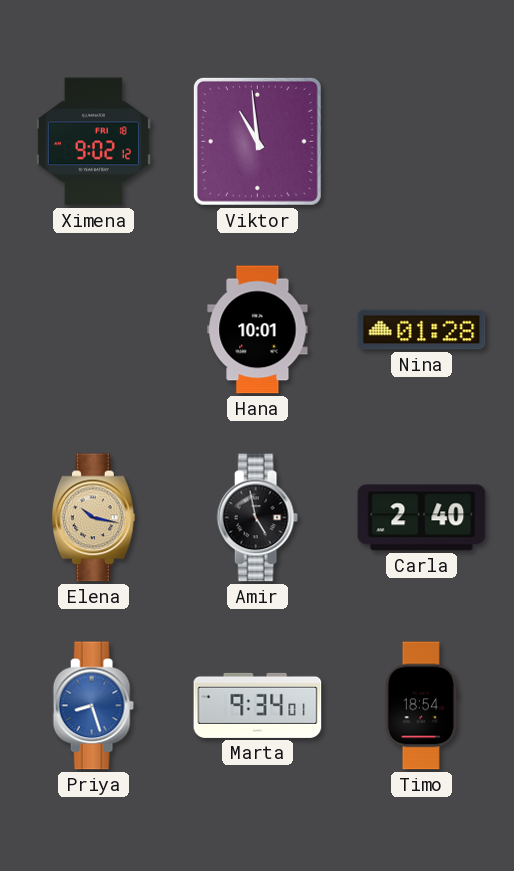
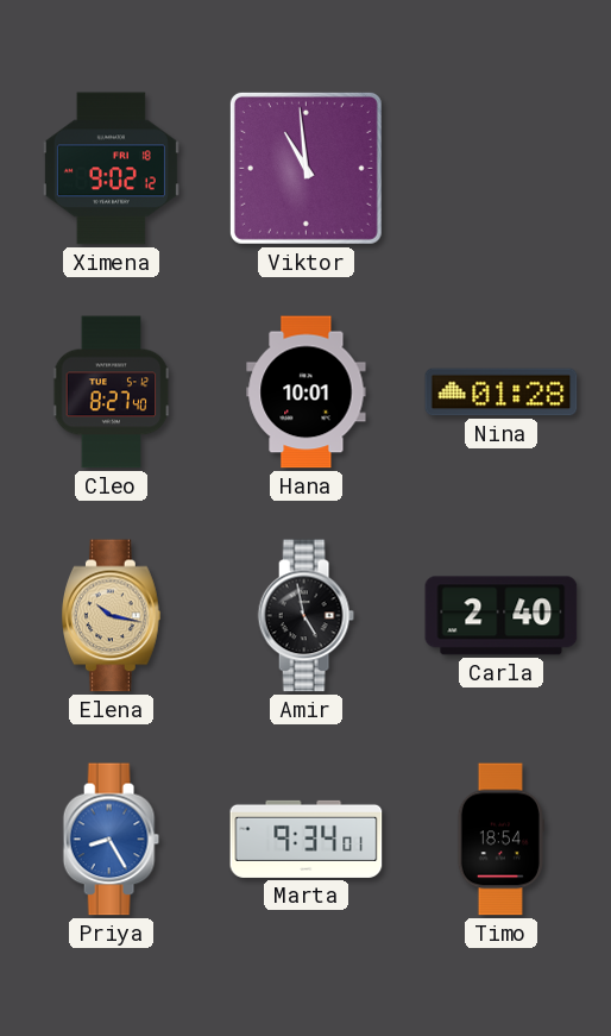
Cleo: none -> 8:27 (112, 393)
Priya: 8:27 -> 8:25 (111, 840)
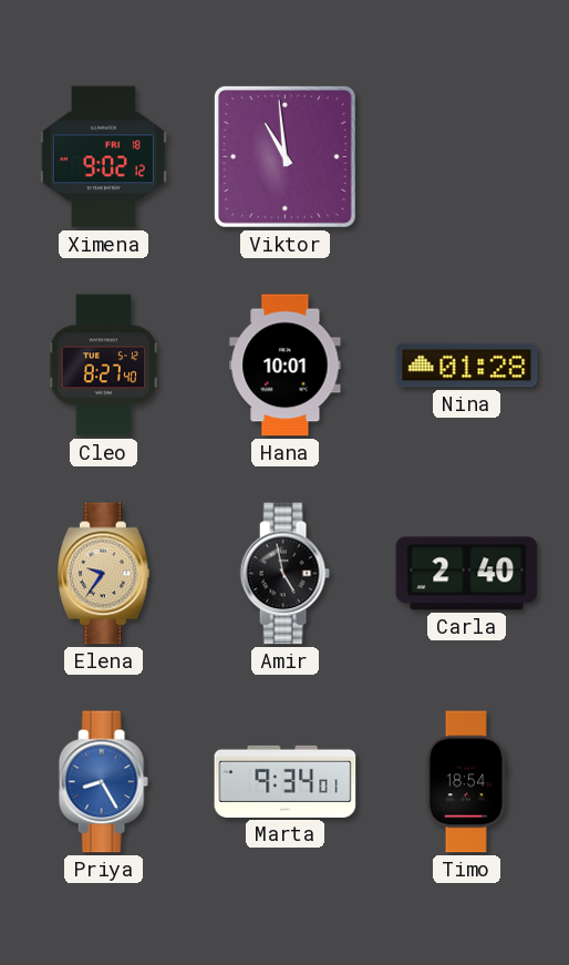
Elena: 10:17 -> 9:36 (104, 574)
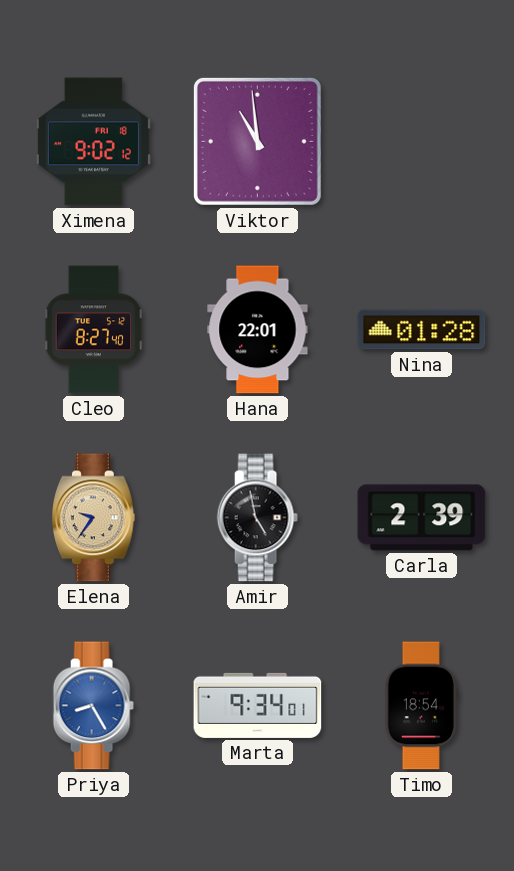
Hana: 10:01 -> 22:01 (258, 330)
Carla: 2:40 -> 2:39 (422, 518)
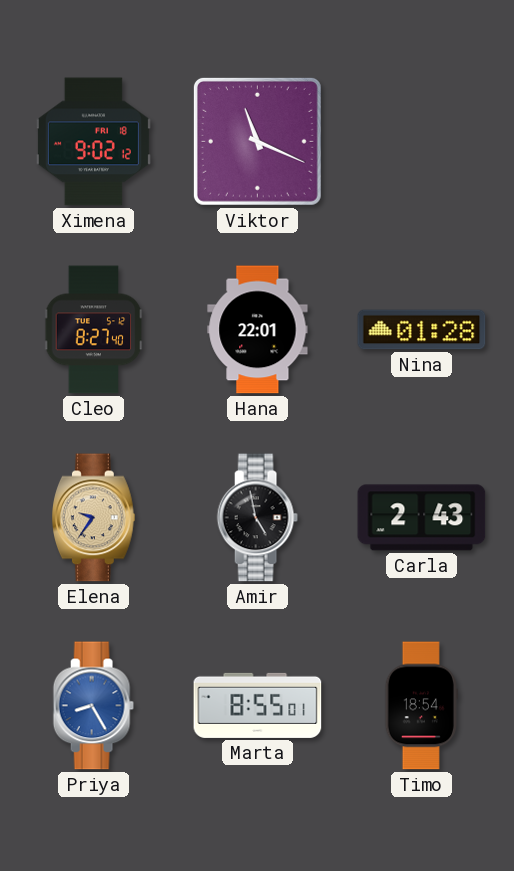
Viktor: 10:59 -> 11:19 (257, 141)
Carla: 2:39 -> 2:43 (422, 518)
Marta: 9:34 -> 8:55 (258, 705)
